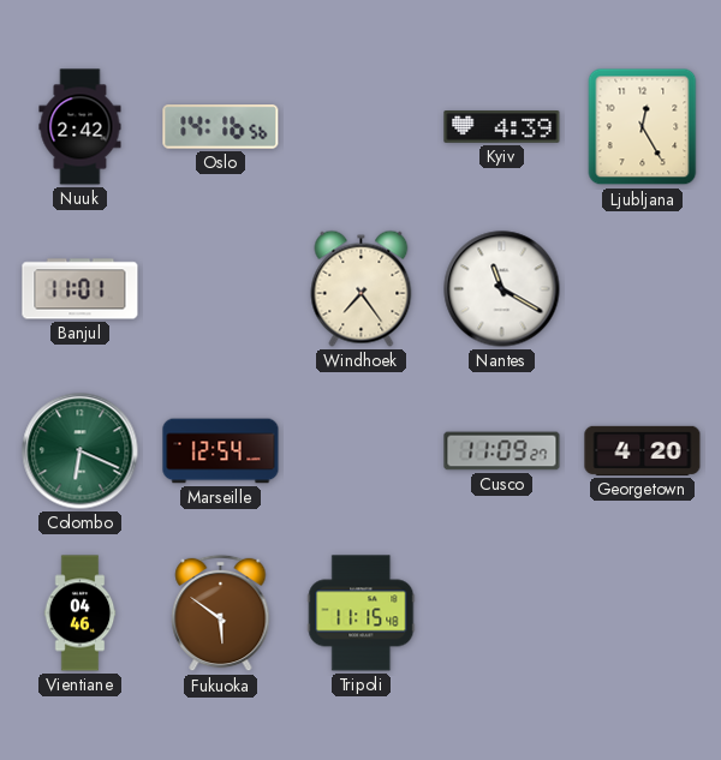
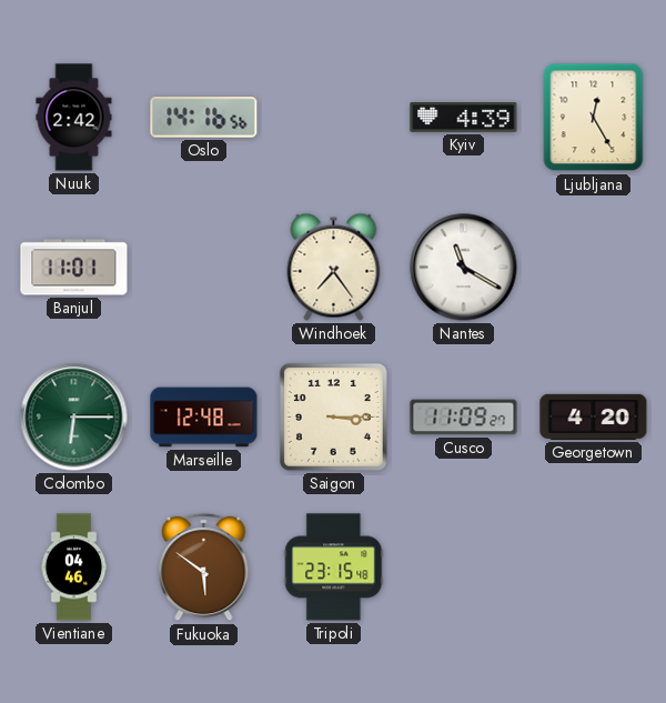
Colombo: 6:19 -> 6:15 (74, 418)
Marseille: 12:54 -> 12:48 (204, 418)
Saigon: none -> 3:15 (333, 416)
Tripoli: 11:15 -> 23:15 (334, 568)
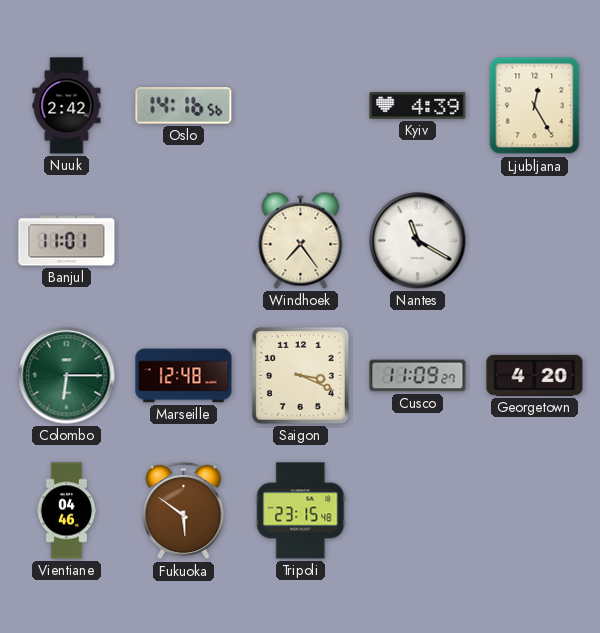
Saigon: 3:15 -> 3:19 (300, 375)
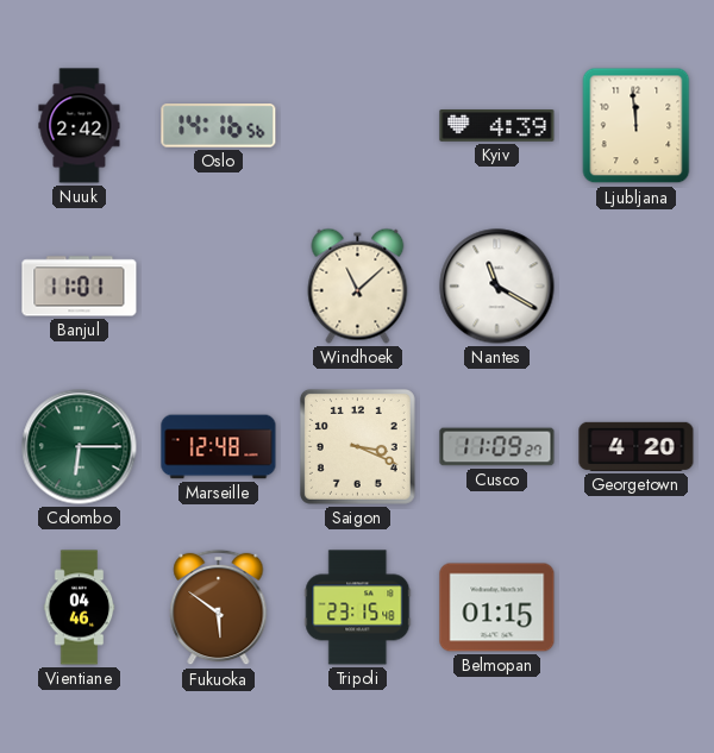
Ljubljana: 12:25 -> 11:59 (637, 126)
Windhoek: 7:24 -> 11:08 (358, 285)
Belmopan: none -> 01:15 (497, 608)
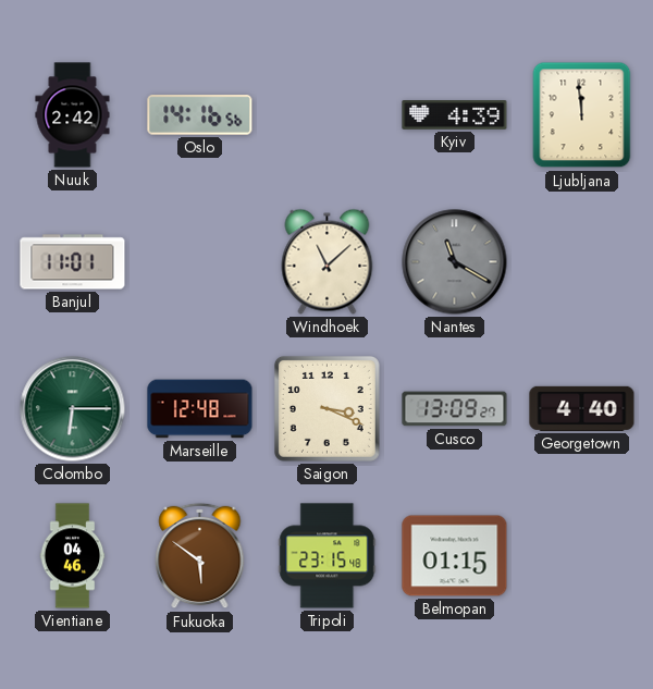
Nantes dial: white -> grey (455, 262)
Cusco: 11:09 -> 13:09 (455, 409)
Georgetown: 4:20 -> 4:40 (582, 408)
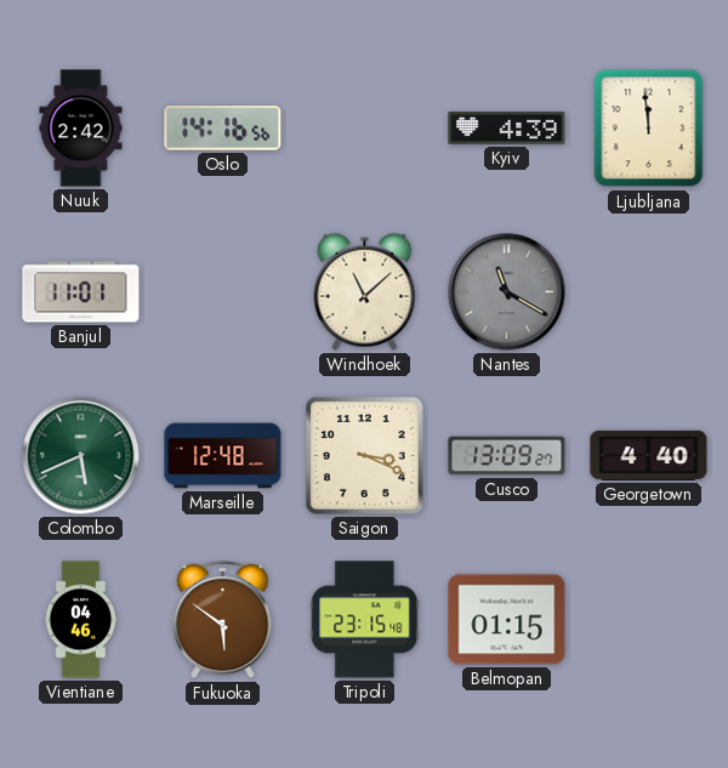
Colombo: 6:15 -> 5:41 (81, 456)
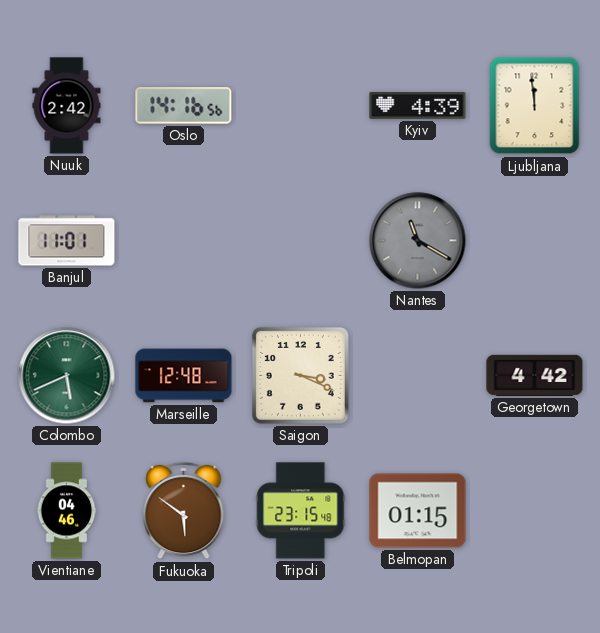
Windhoek: 11:08 -> none (365, 291)
Cusco: 13:09 -> none (507, 456)
Georgetown: 4:40 -> 4:42 (535, 375)
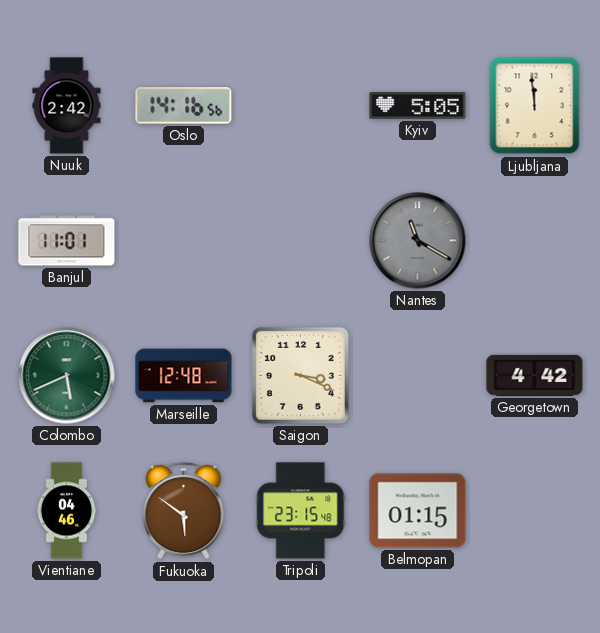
Kyiv: 4:39 -> 5:05 (418, 106)
